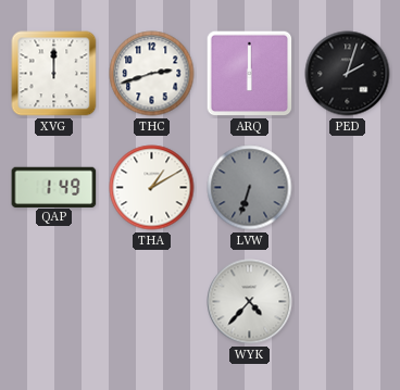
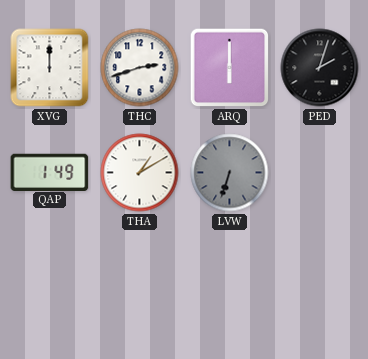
WYK: 4:37 -> none (250, 302)
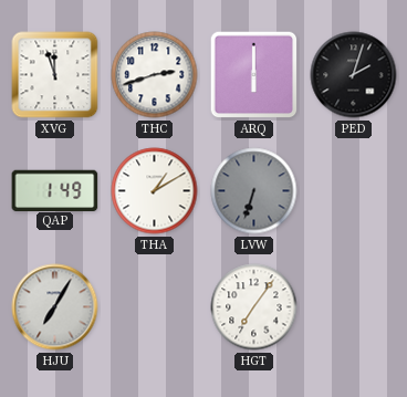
XVG: 12:00 -> 11:57 (55, 75)
HJU: none -> 7:05 (55, 307)
HGT: none -> 7:06 (254, 307)
